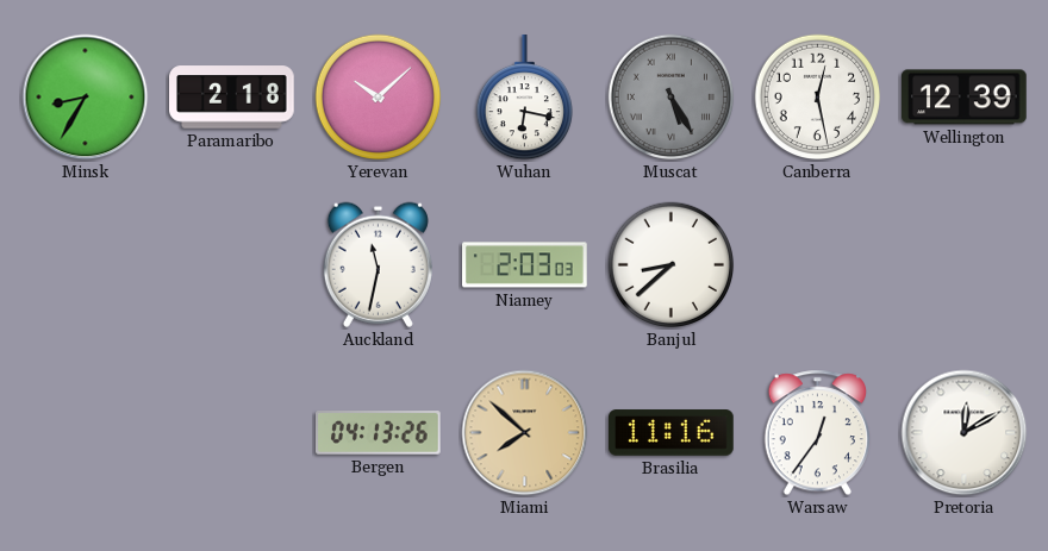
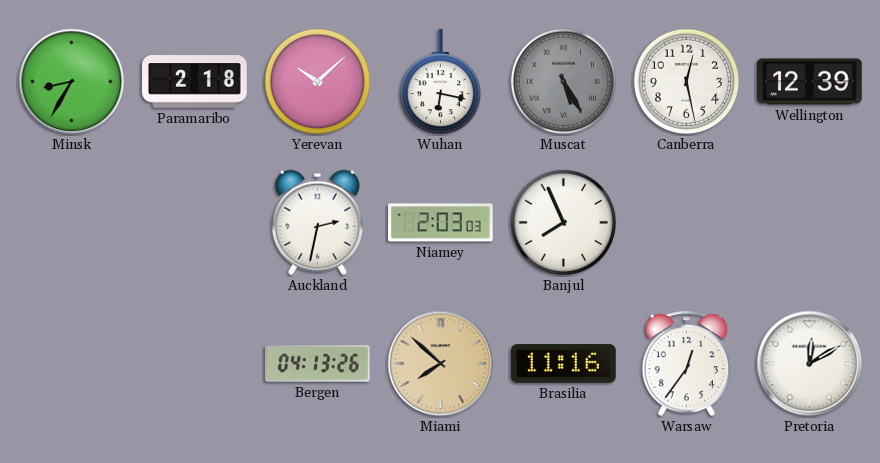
Auckland: 11:32 -> 2:32 (317, 222)
Banjul: 8:38 -> 7:56 (564, 223)
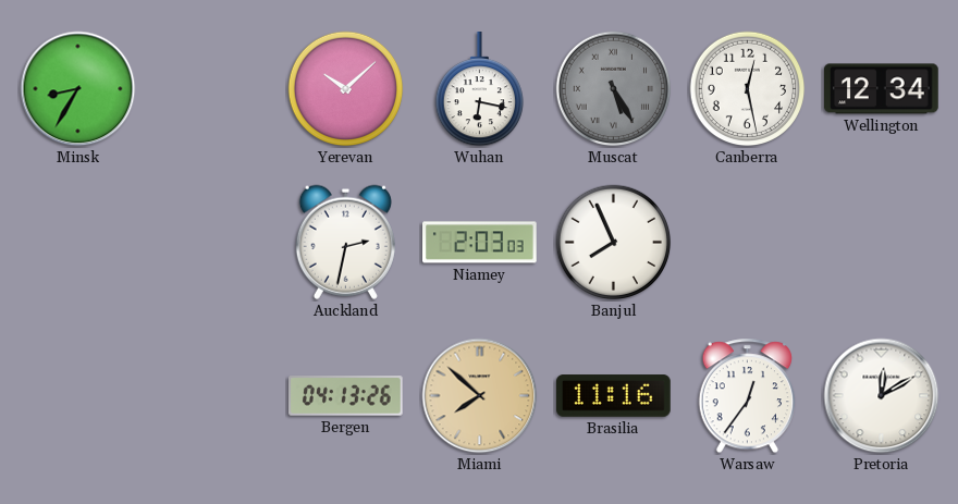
Paramaribo: 2:18 -> none (195, 82)
Wellington: 12:39 -> 12:34 (882, 89)
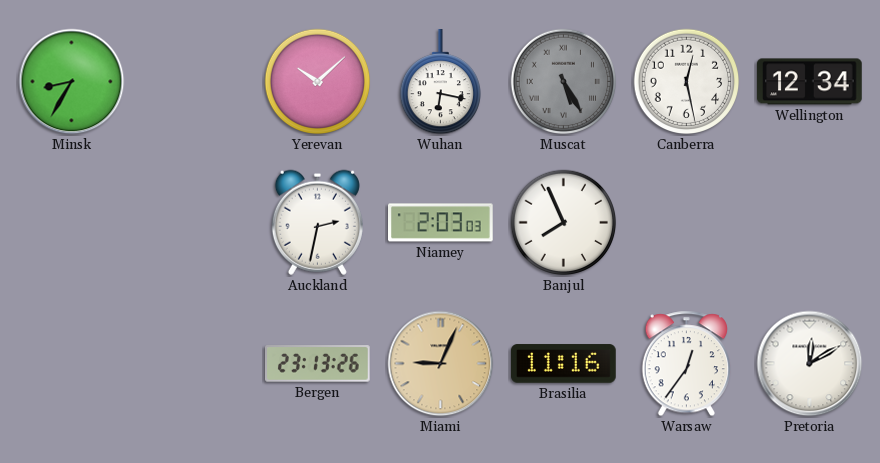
Bergen: 04:13 -> 23:13 (318, 364)
Miami: 7:52 -> 9:04 (441, 364)
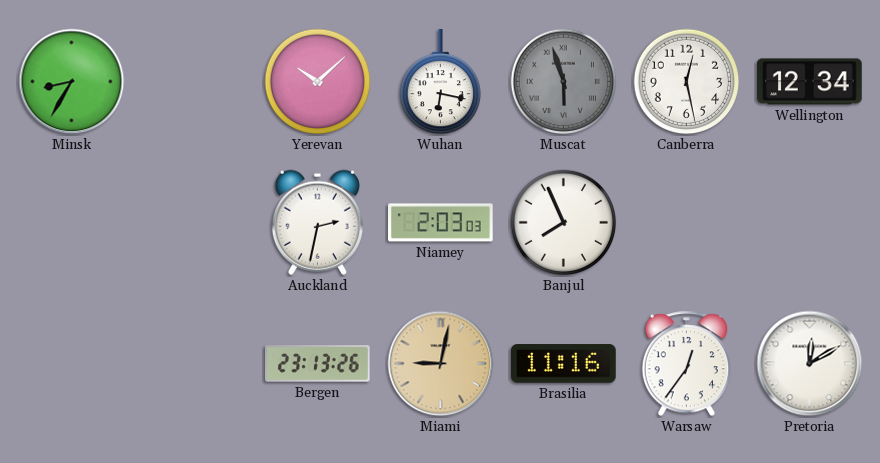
Muscat: 5:25 -> 5:57 (564, 82)
Miami: 9:04 -> 9:02 (441, 364)
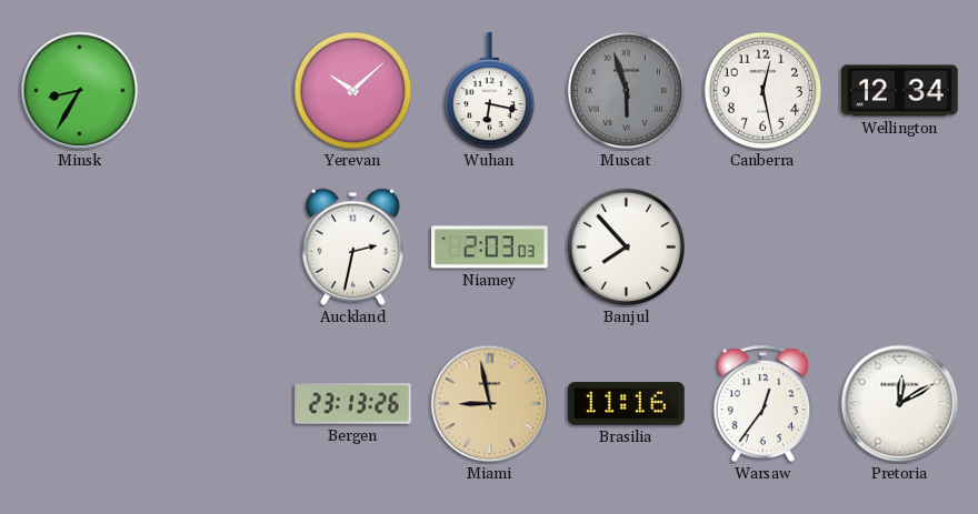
Banjul: 7:56 -> 7:53 (627, 248)
Miami: 9:02 -> 8:58 (490, 404)
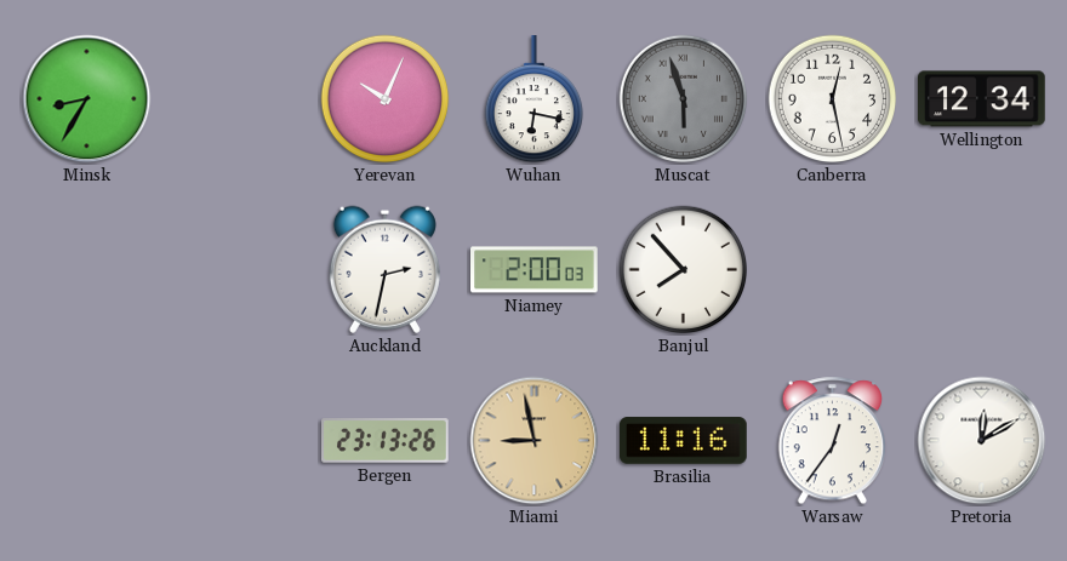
Yerevan: 10:08 -> 10:04 (386, 99)
Niamey: 2:03 -> 2:00 (535, 270)
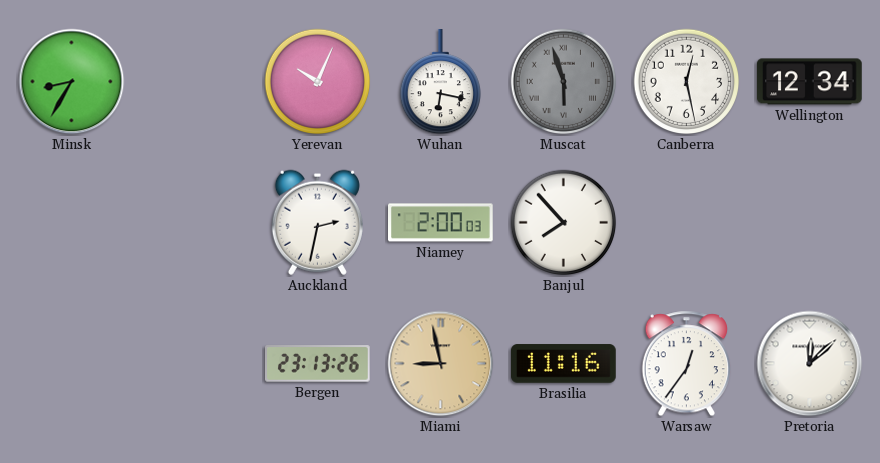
Pretoria: 12:10 -> 12:08 (810, 364)
